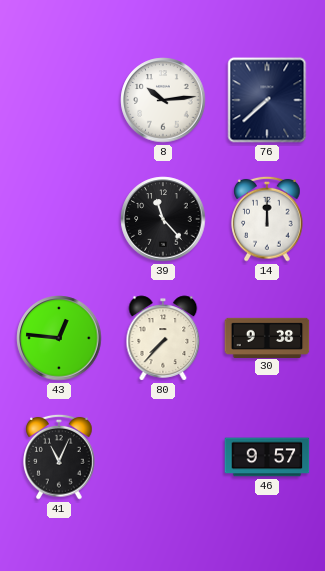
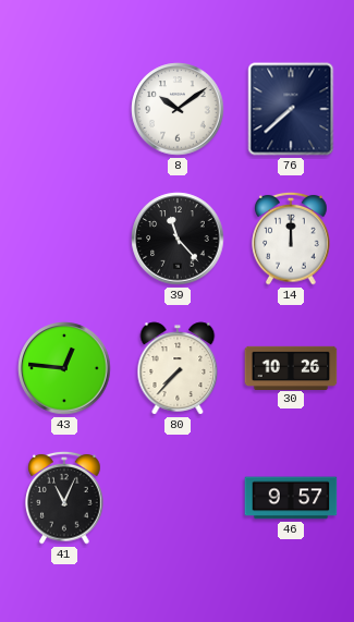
8: 10:14 -> 10:09 (178, 109)
30: 9:38 -> 10:26 (291, 367)
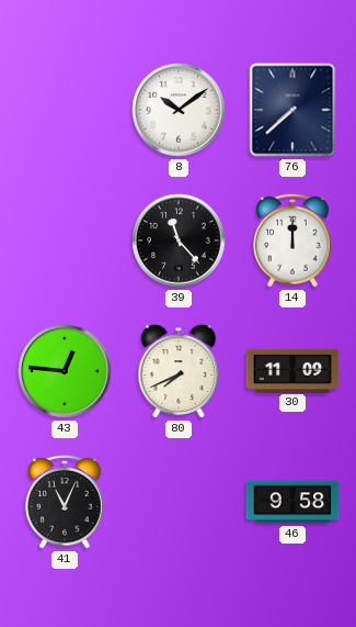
80: 7:37 -> 7:41 (179, 371)
30: 10:26 -> 11:09 (292, 370)
46: 9:57 -> 9:58 (292, 502)
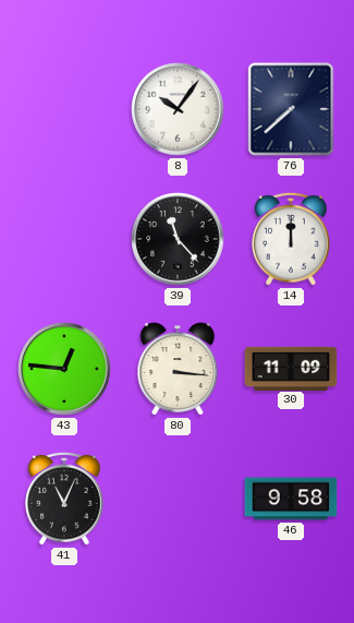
8: 10:09 -> 10:06 (178, 109)
80: 7:41 -> 3:16 (178, 369)
